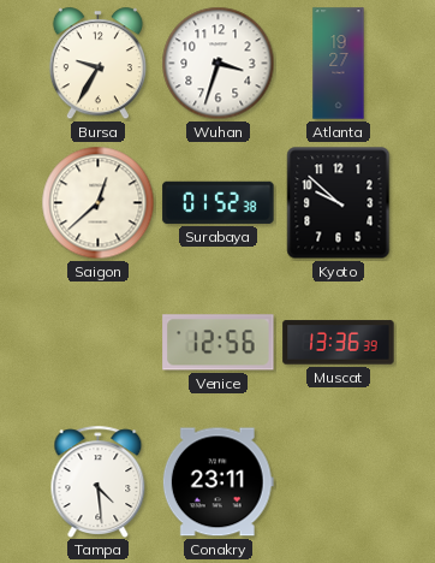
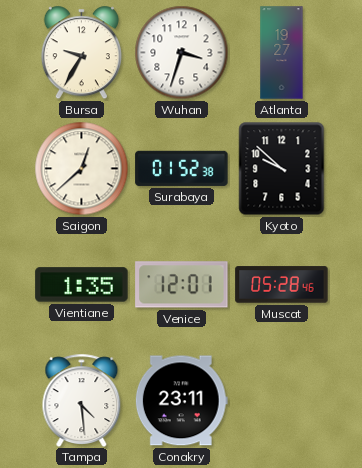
Vientiane: none -> 1:35 (82, 285)
Venice: 12:56 -> 12:01 (182, 285)
Muscat: 13:36 -> 05:28 (282, 285)
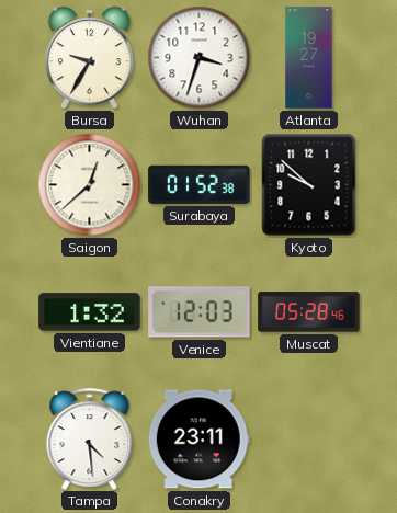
Vientiane: 1:35 -> 1:32 (90, 312)
Venice: 12:01 -> 12:03 (200, 312)
